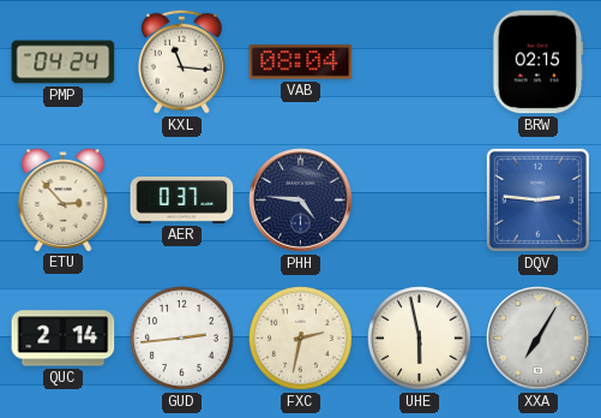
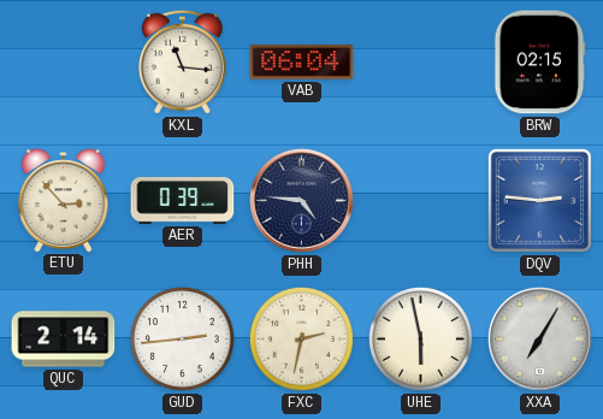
PMP: 04:24 -> none (64, 62)
VAB: 08:04 -> 06:04 (302, 63)
AER: 0:37 -> 0:39 (183, 201)
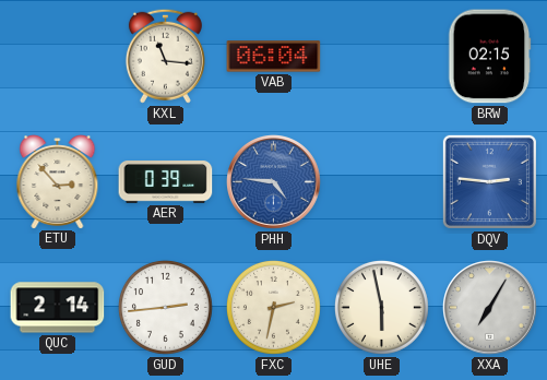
PHH dial: navy -> blue (274, 182)
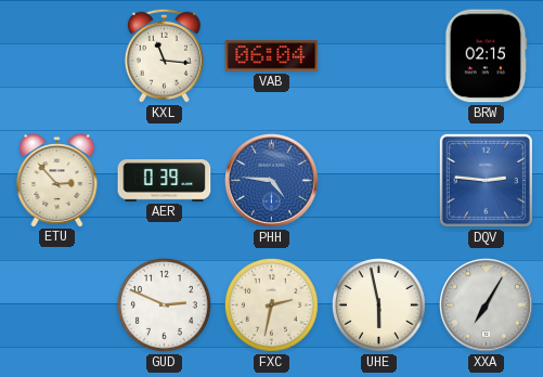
QUC: 2:14 -> none (58, 308)
GUD: 2:44 -> 2:49 (164, 304)
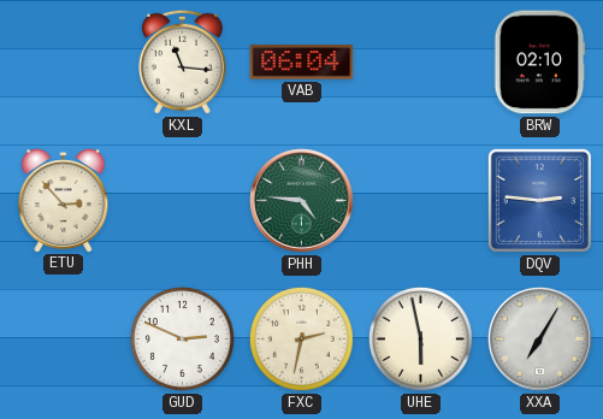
BRW: 02:15 -> 02:10 (540, 63)
AER: 0:39 -> none (165, 181)
PHH dial: blue -> green (302, 201)
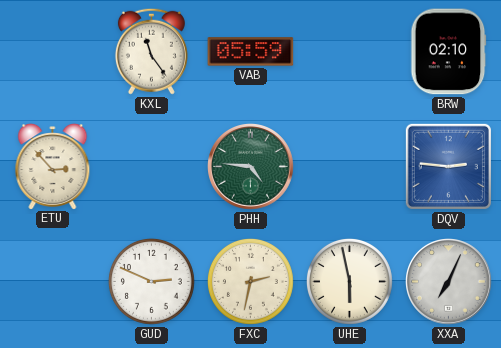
KXL: 11:16 -> 11:24 (151, 51)
VAB: 06:04 -> 05:59 (251, 52)
XXA: 7:05 -> 7:04 (449, 282)
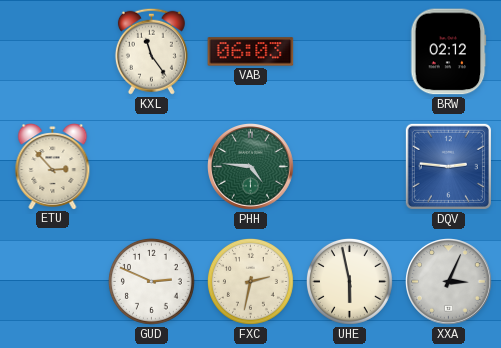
VAB: 05:59 -> 06:03 (251, 52)
BRW: 02:10 -> 02:12 (449, 52)
XXA: 7:04 -> 3:04 (449, 282)
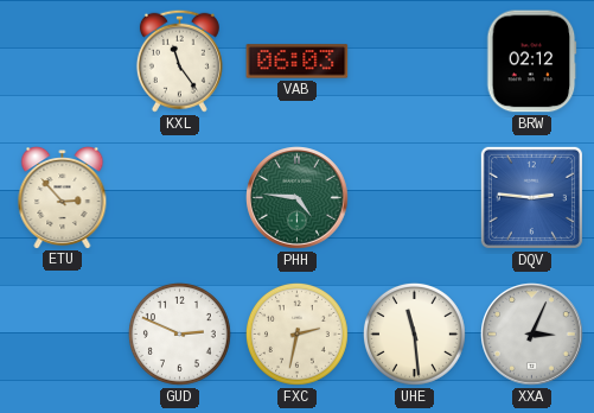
UHE: 5:58 -> 11:29 (414, 333)
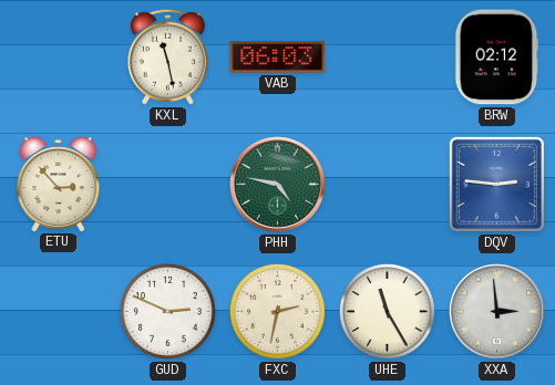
KXL: 11:24 -> 11:28 (167, 56)
PHH: 4:46 -> 4:47 (278, 185)
UHE: 11:29 -> 11:25 (387, 311)
XXA: 3:04 -> 2:59 (497, 312)
